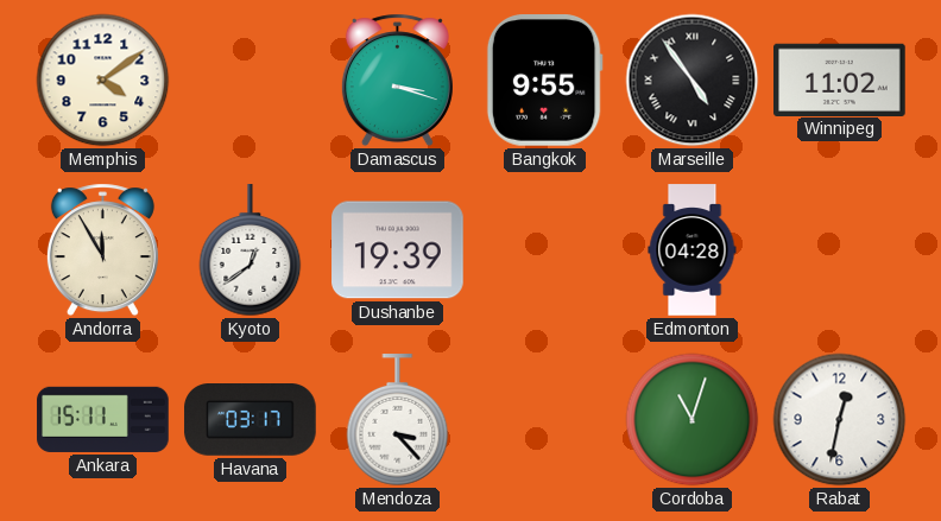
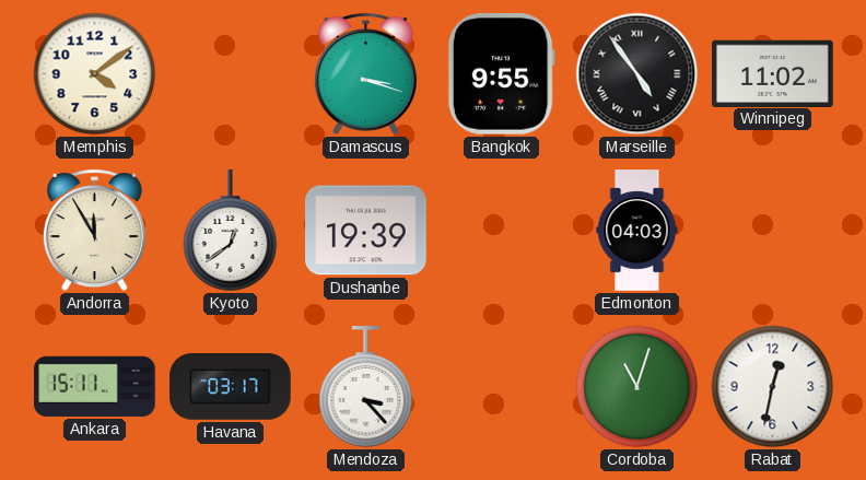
Edmonton: 04:28 -> 04:03 (637, 231)
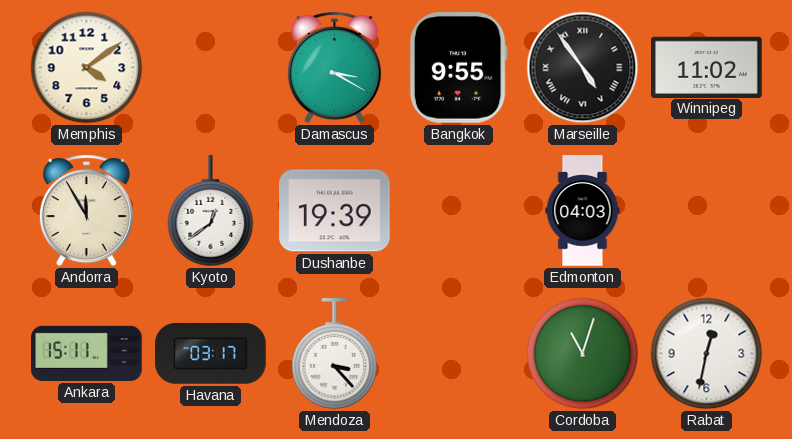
Damascus: 3:18 -> 3:20 (334, 68)
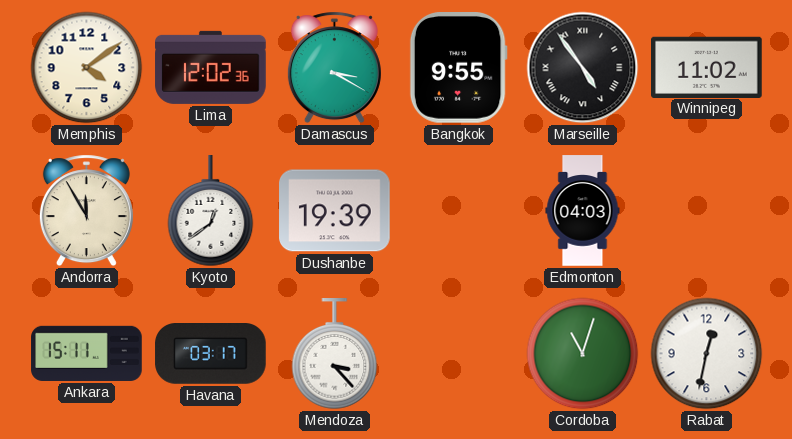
Lima: none -> 12:02 (211, 67)
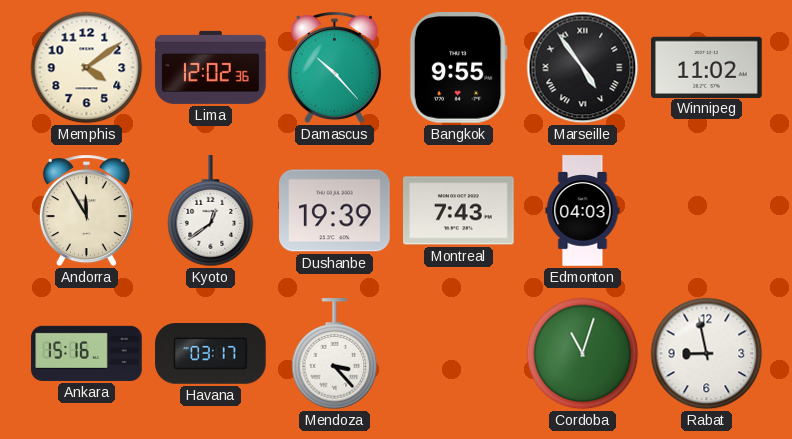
Damascus: 3:20 -> 10:23 (334, 68)
Montreal: none -> 7:43 (459, 211)
Ankara: 15:11 -> 15:16 (87, 353)
Rabat: 12:32 -> 8:58 (707, 354)
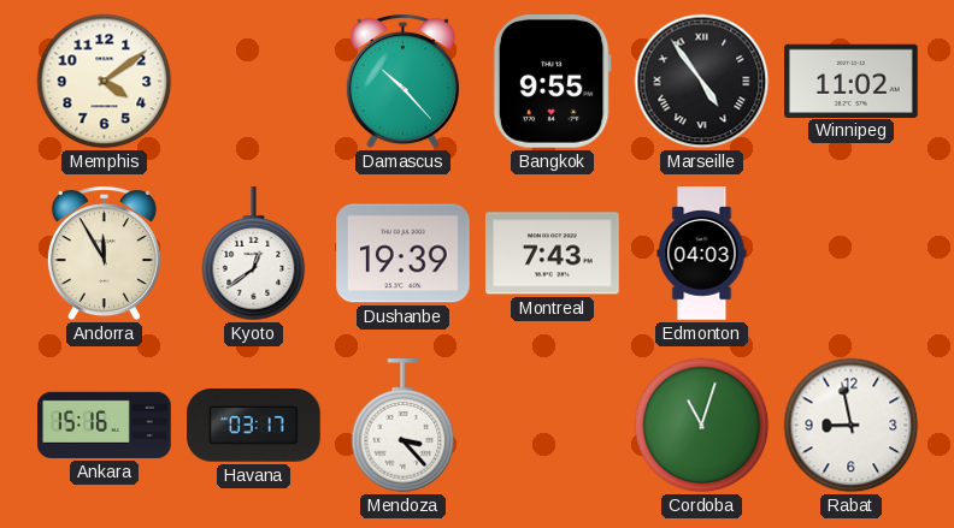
Lima: 12:02 -> none (211, 67)
